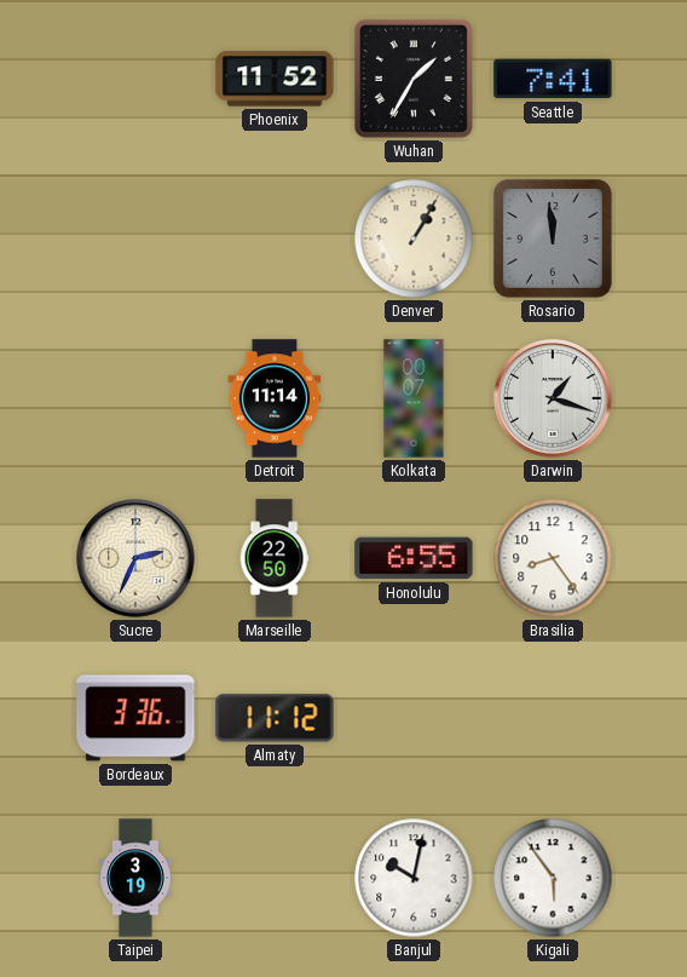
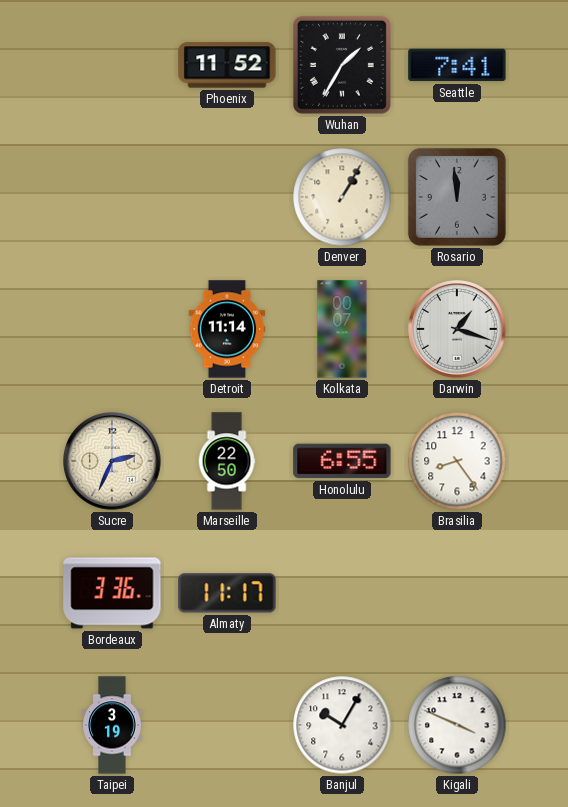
Almaty: 11:12 -> 11:17 (227, 593)
Banjul: 10:02 -> 10:05 (342, 725)
Kigali: 5:54 -> 3:49 (457, 725)
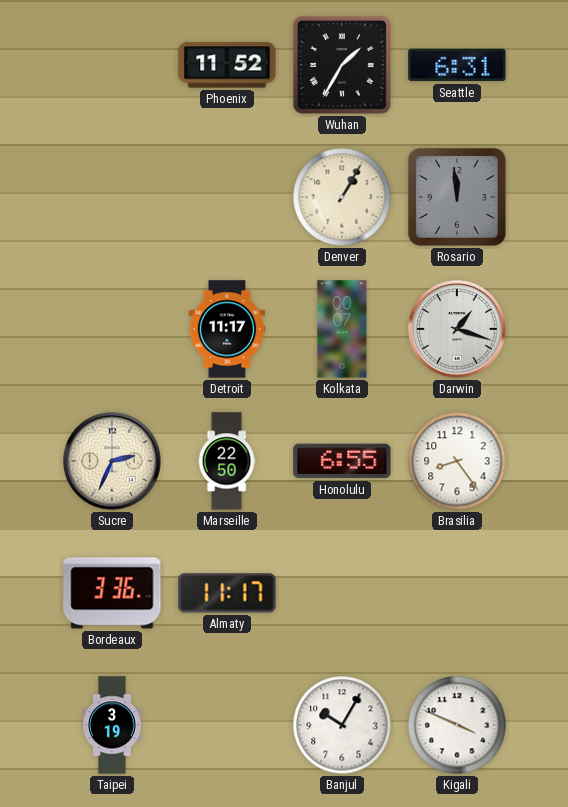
Seattle: 7:41 -> 6:31 (457, 65)
Detroit: 11:14 -> 11:17 (227, 329)
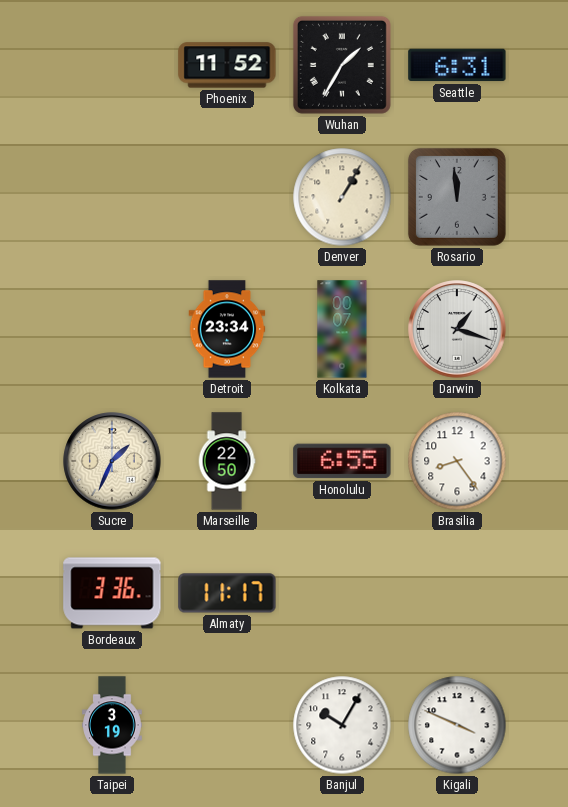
Detroit: 11:17 -> 23:34 (227, 329)
Sucre: 2:34 -> 1:34 (112, 461)
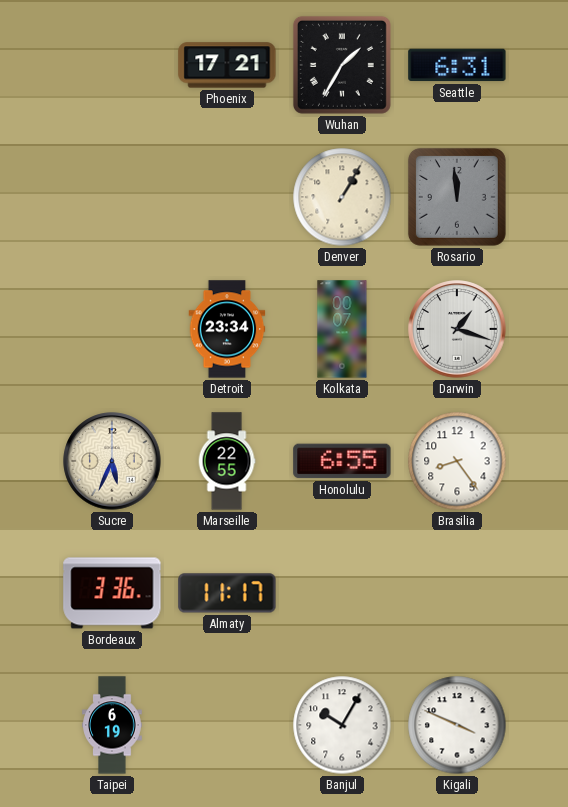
Phoenix: 11:52 -> 17:21 (227, 65)
Sucre: 1:34 -> 5:34 (112, 461)
Marseille: 22:50 -> 22:55 (227, 461)
Taipei: 3:19 -> 6:19 (112, 725)
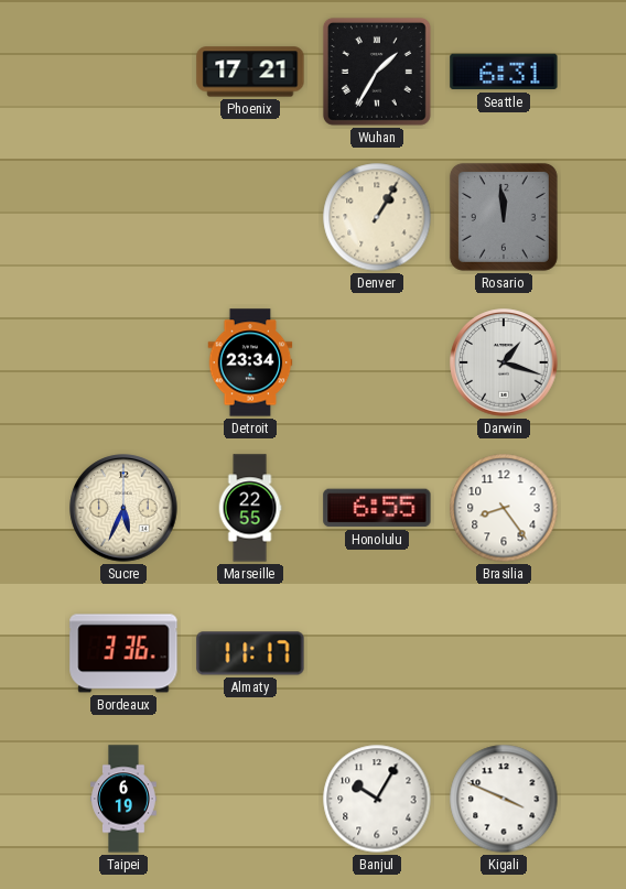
Kolkata: 00:07 -> none (342, 329)
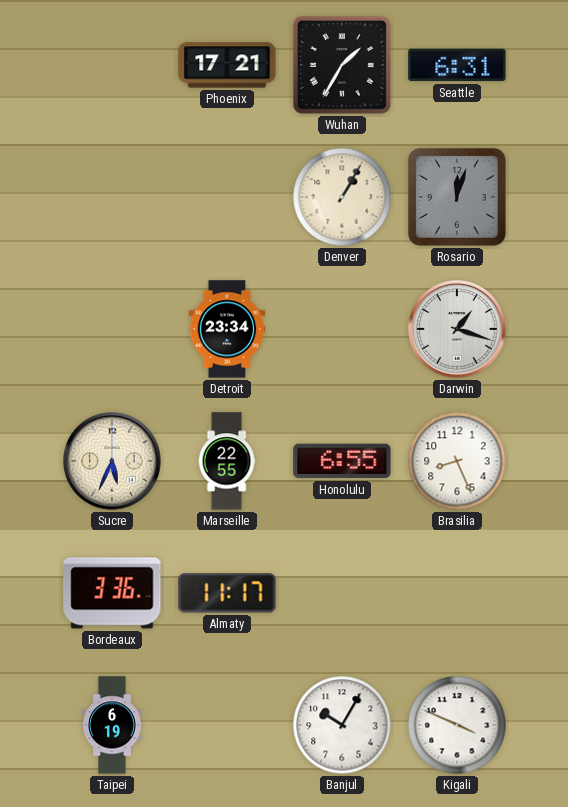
Rosario: 11:59 -> 12:03 (457, 197)
Brasilia: 8:24 -> 8:26 (457, 461)
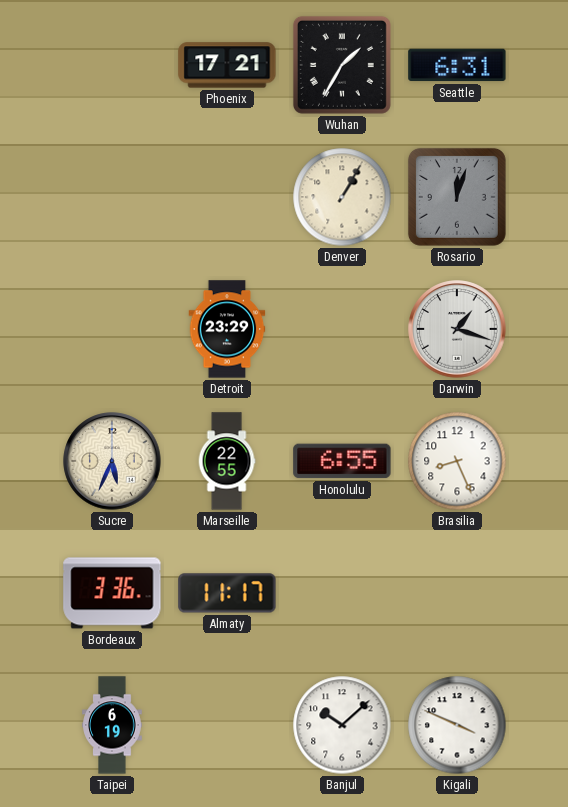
Detroit: 23:34 -> 23:29 (227, 329)
Banjul: 10:05 -> 10:08 (342, 725)
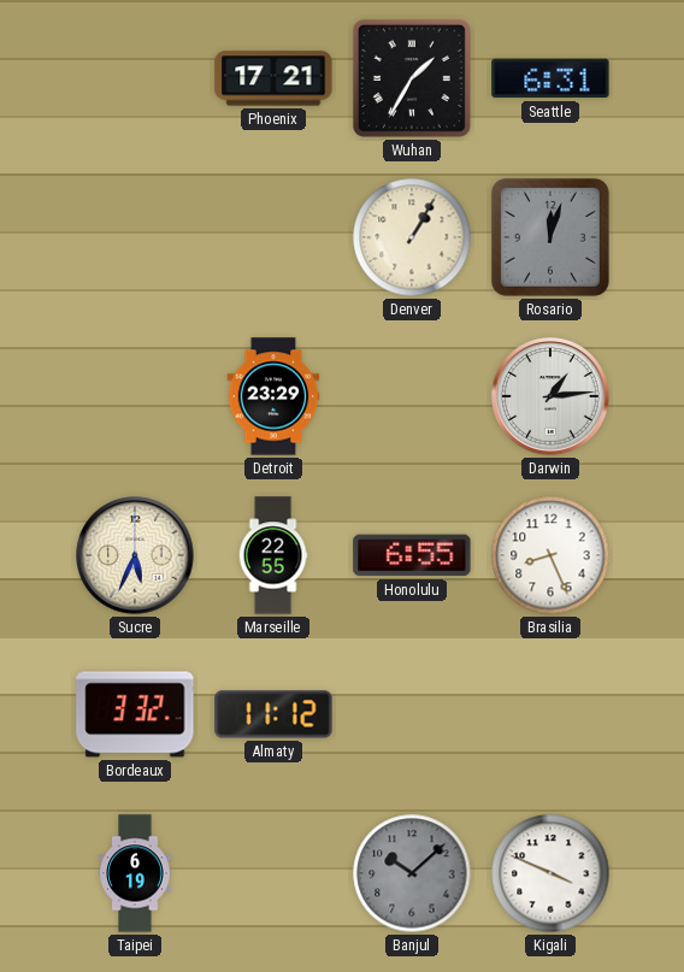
Darwin: 1:18 -> 1:14 (550, 396)
Bordeaux: 3:36 -> 3:32 (135, 714)
Almaty: 11:17 -> 11:12 (273, 714)
Banjul dial: white -> grey (412, 873)
